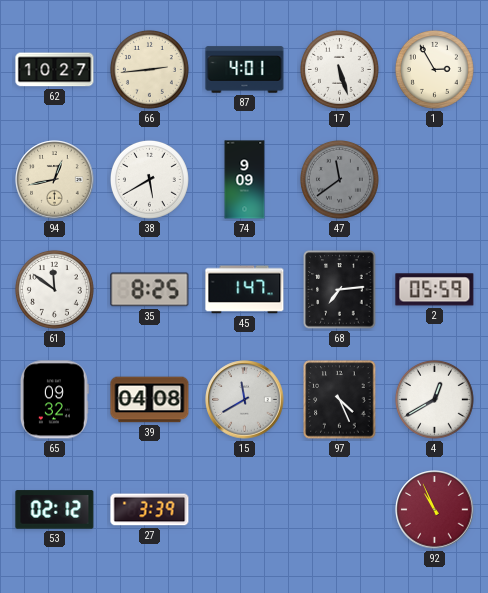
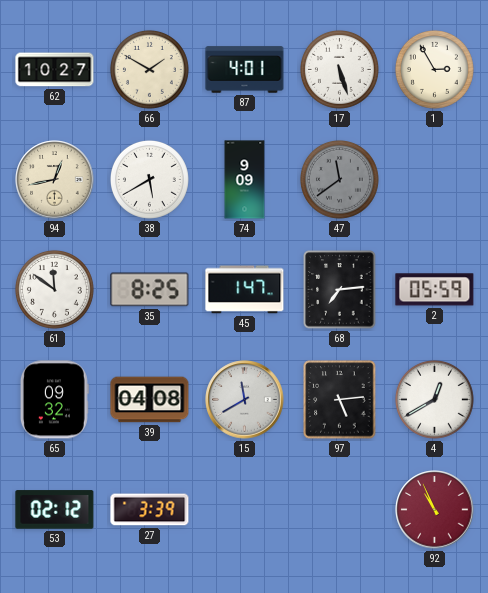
66: 2:44 -> 1:50 (149, 69)
97: 4:26 -> 5:14 (340, 400)
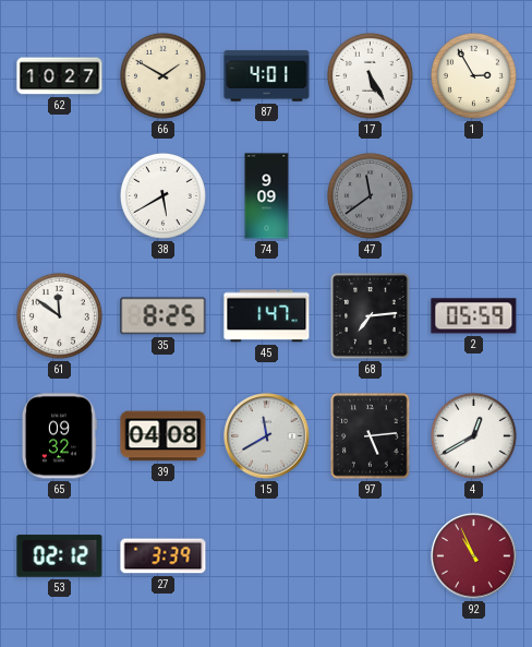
17: 5:27 -> 5:25 (370, 75)
94: 12:43 -> none (55, 180)
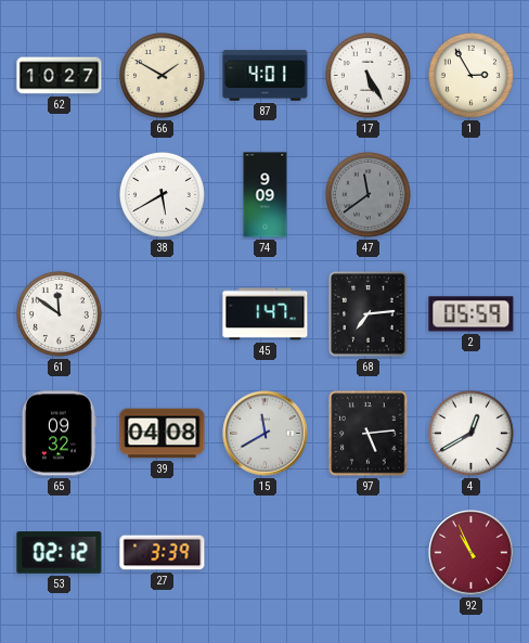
35: 8:25 -> none (164, 316)
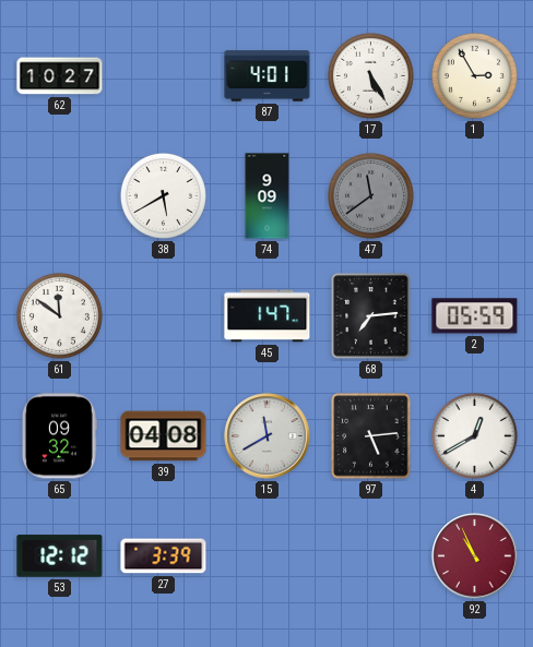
66: 1:50 -> none (162, 75)
53: 02:12 -> 12:12 (60, 556)
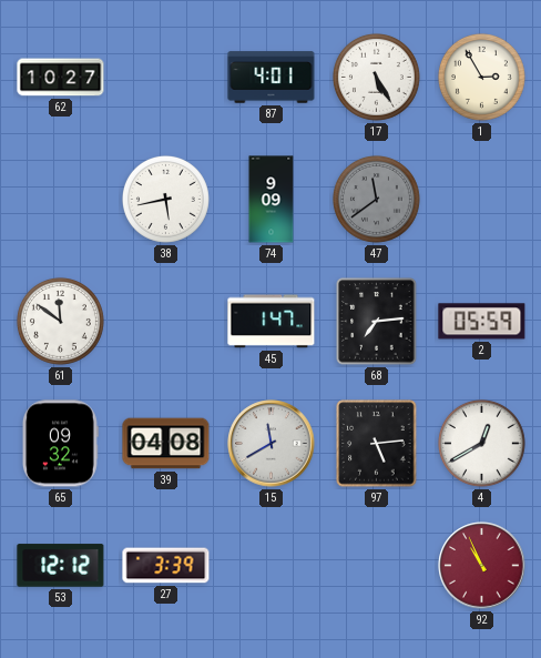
38: 5:40 -> 5:43 (165, 199)
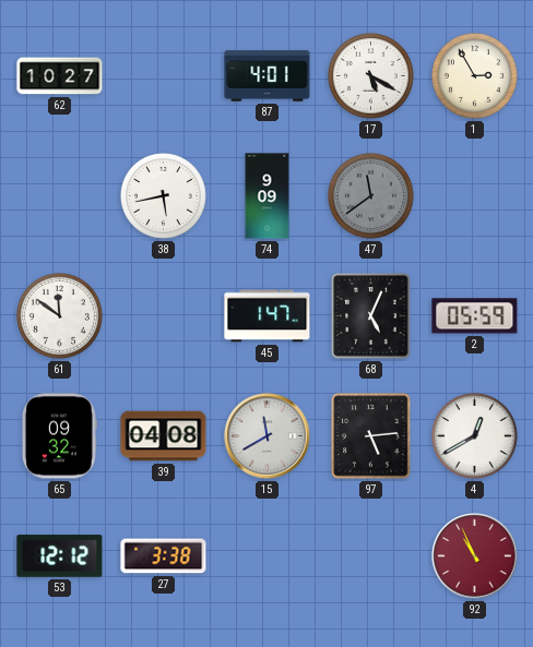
17: 5:25 -> 5:20 (370, 75)
68: 7:14 -> 5:04 (371, 316)
27: 3:39 -> 3:38 (164, 556)
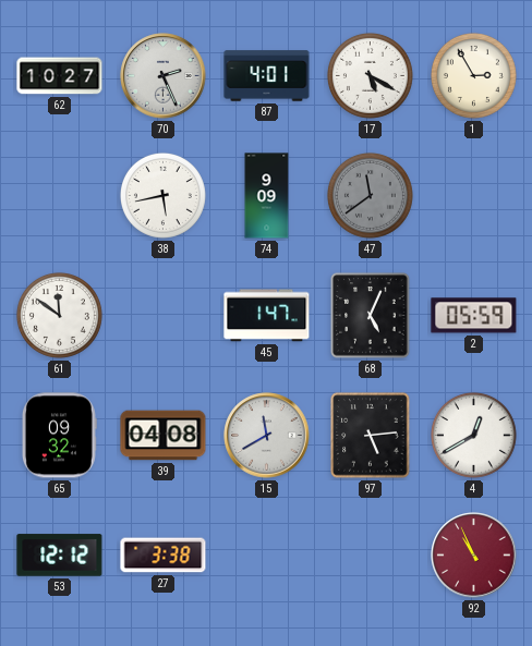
70: none -> 2:26 (164, 76)
